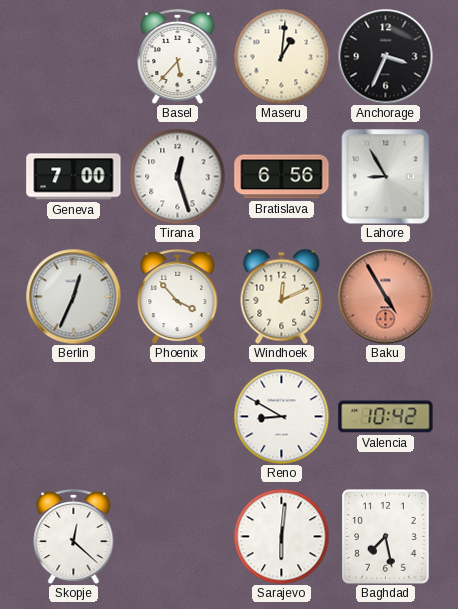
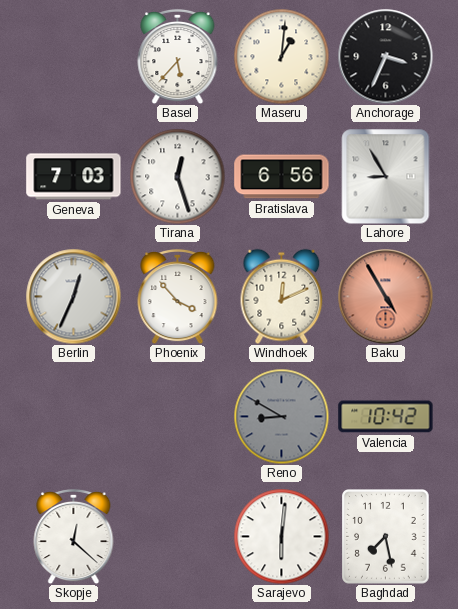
Geneva: 7:00 -> 7:03 (74, 177)
Reno dial: white -> grey (281, 416)
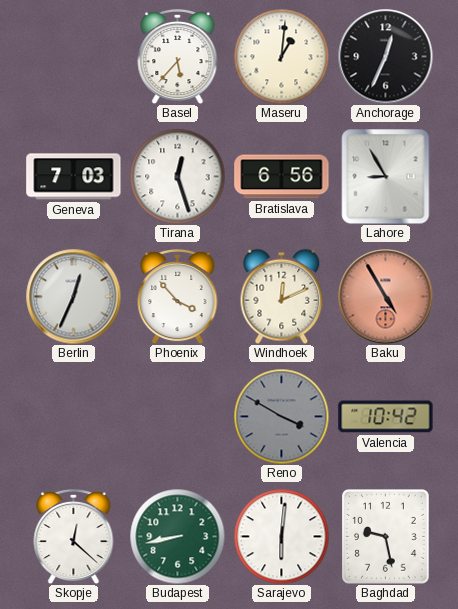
Anchorage: 3:34 -> 12:34 (385, 56)
Reno: 8:50 -> 3:50 (281, 416)
Budapest: none -> 8:43 (177, 536)
Baghdad: 7:28 -> 9:28 (386, 537)
